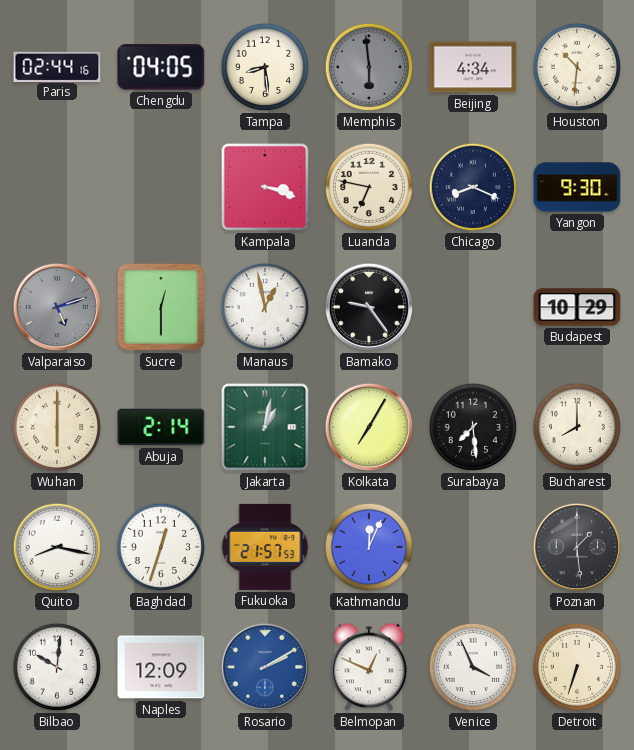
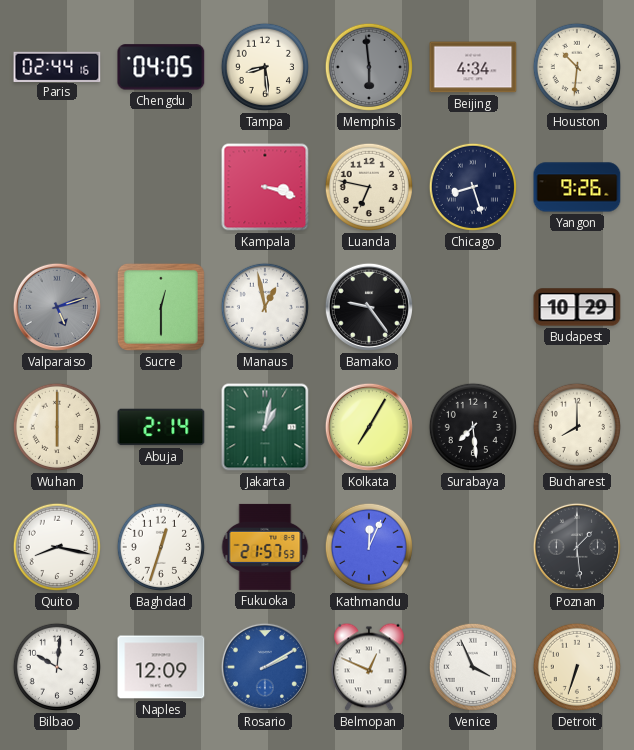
Chicago: 8:19 -> 8:27 (472, 187)
Yangon: 9:30 -> 9:26 (577, 187)
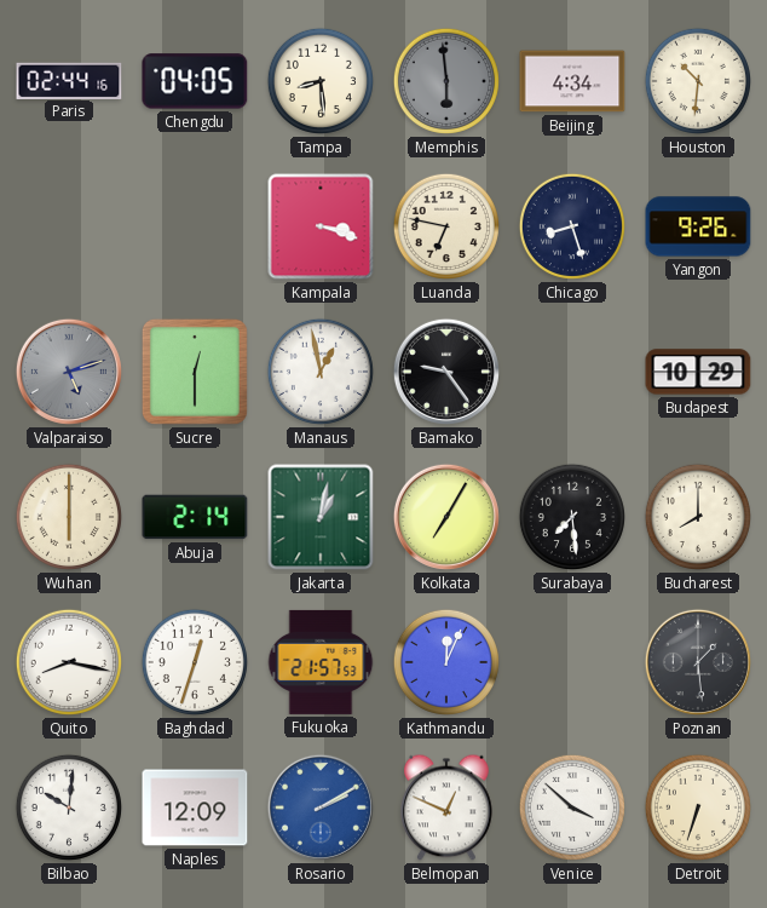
Venice: 3:56 -> 3:52 (571, 808)
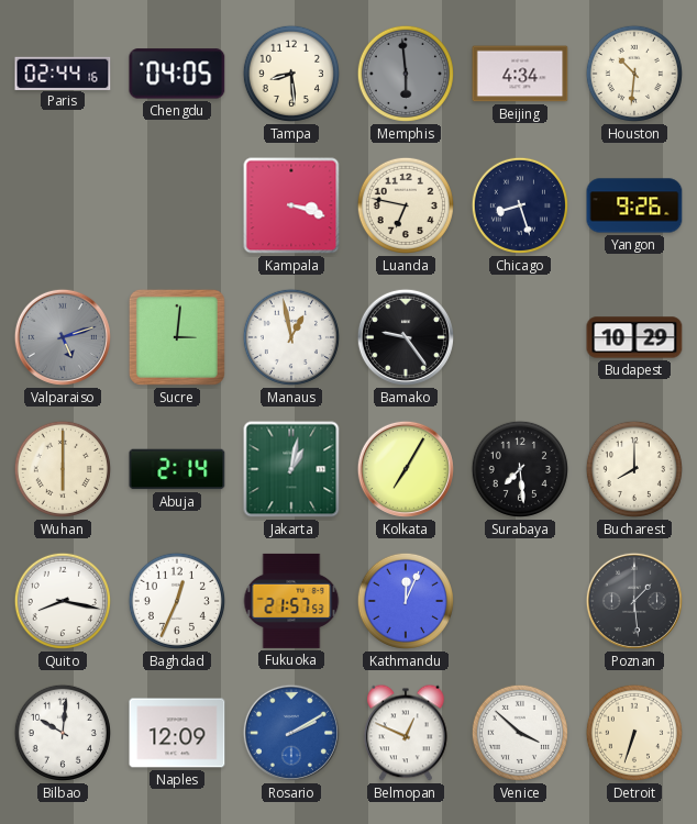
Sucre: 12:30 -> 3:01 (177, 337)
Baghdad: 12:33 -> 12:34 (176, 601)
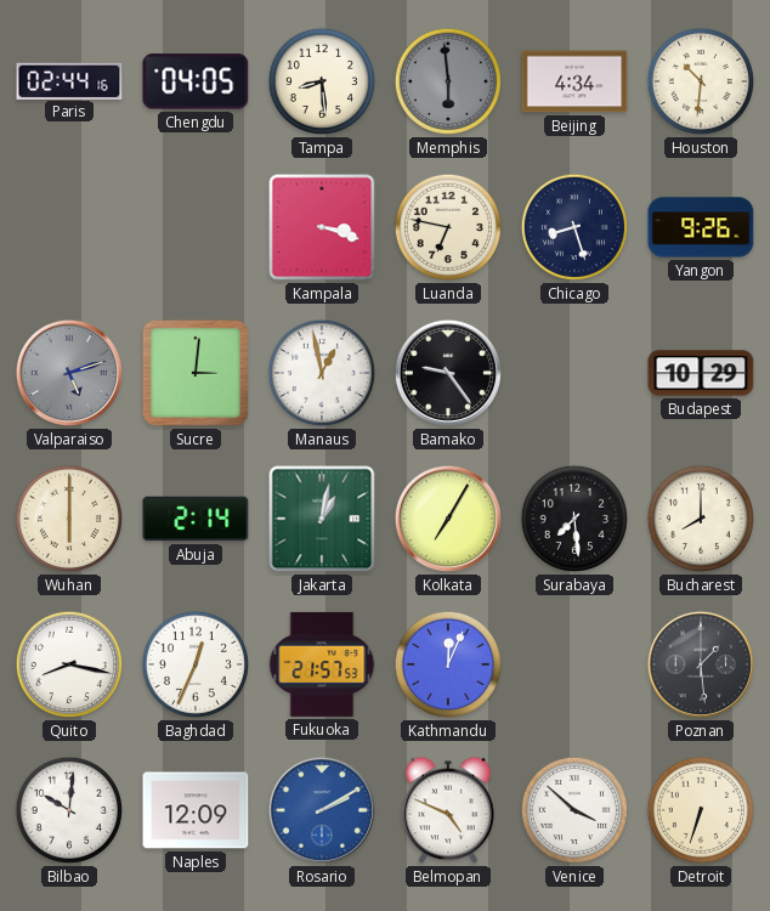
Belmopan: 12:49 -> 4:49 (448, 810)
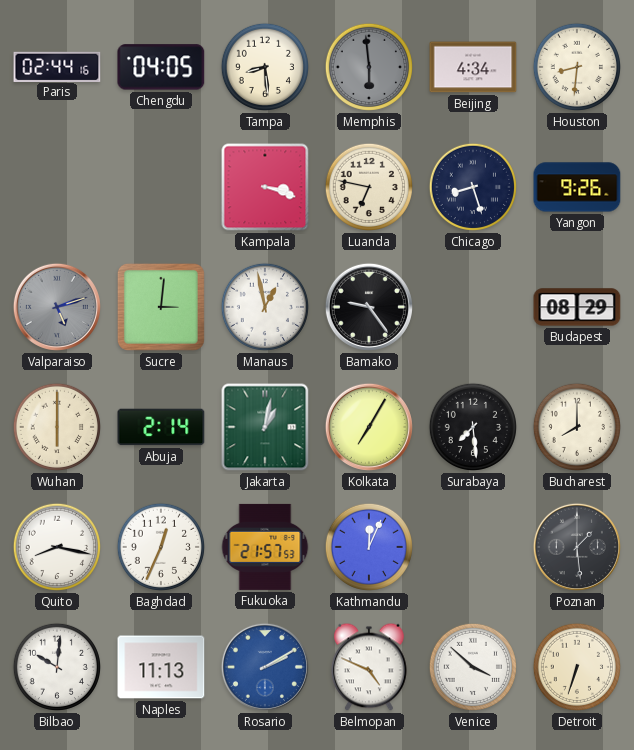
Houston: 10:31 -> 8:31 (576, 67)
Budapest: 10:29 -> 08:29 (577, 307)
Naples: 12:09 -> 11:13 (161, 667)
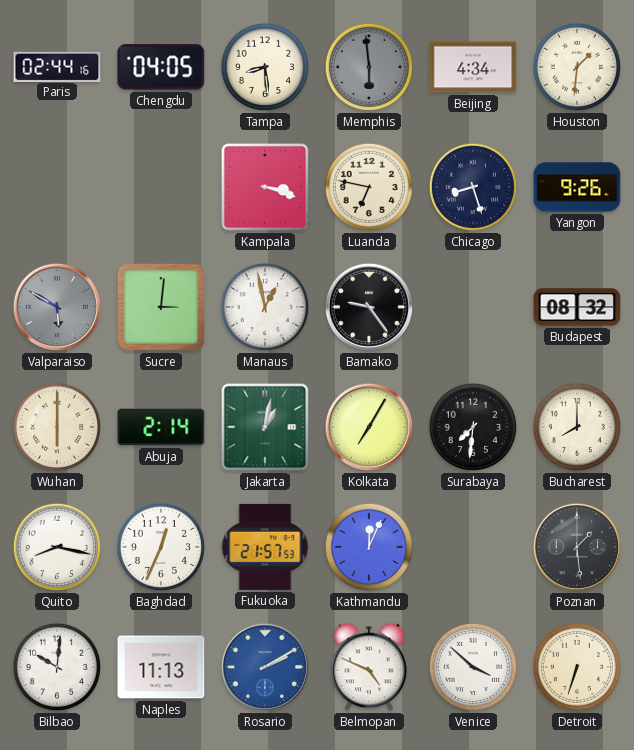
Houston: 8:31 -> 1:31 (576, 67)
Valparaiso: 5:12 -> 5:50 (57, 307)
Budapest: 08:29 -> 08:32 (577, 307)
Surabaya: 7:29 -> 7:31 (472, 427)
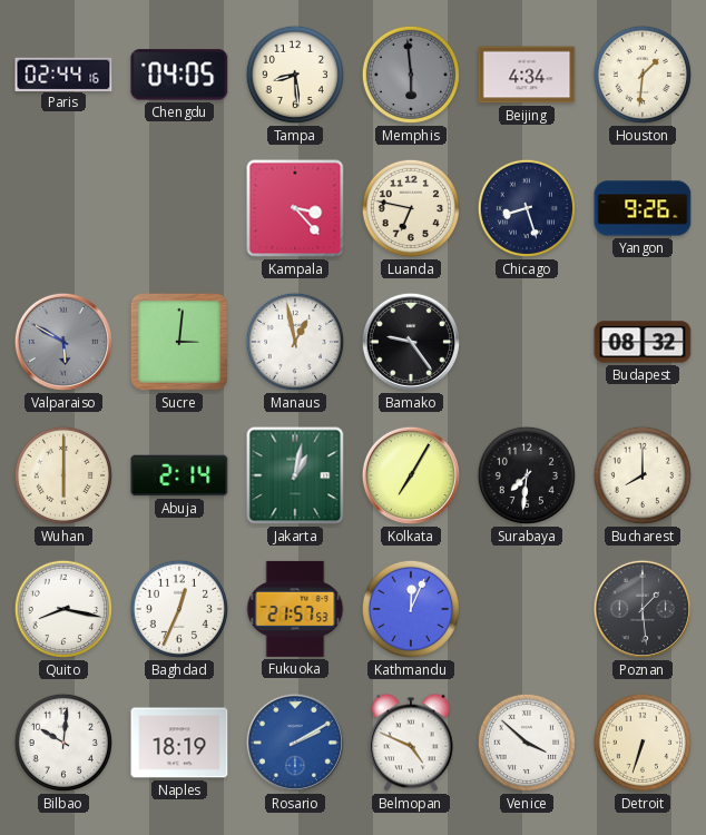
Kampala: 3:18 -> 3:23 (295, 208)
Naples: 11:13 -> 18:19 (179, 743)
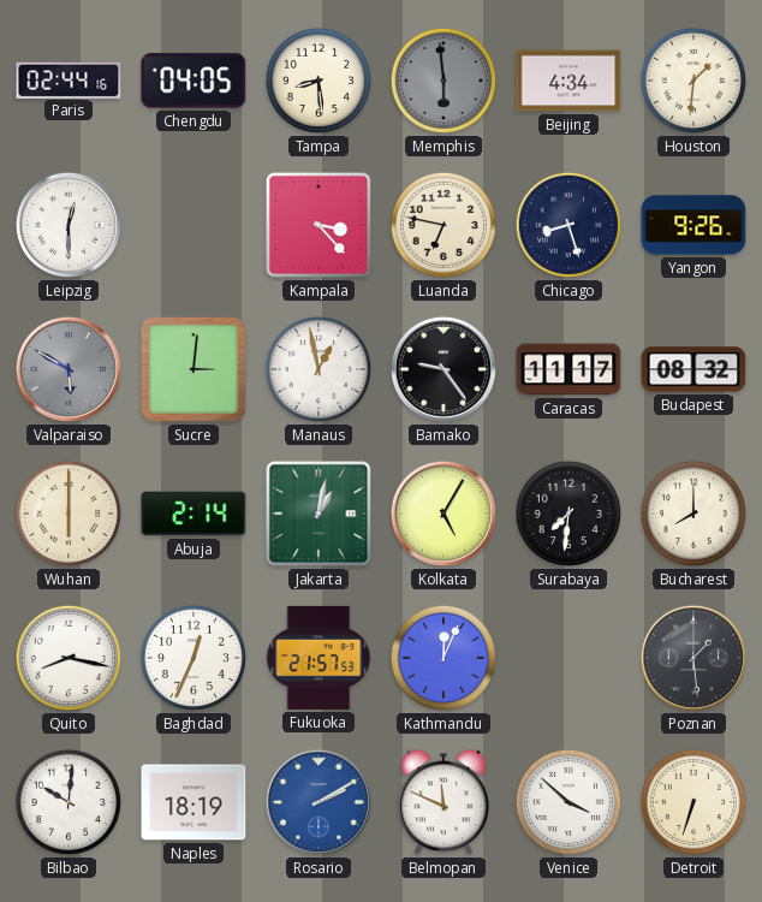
Leipzig: none -> 12:30 (69, 225)
Caracas: none -> 11:17 (568, 369)
Kolkata: 7:05 -> 5:05 (443, 514)
Belmopan: 4:49 -> 11:49 (443, 802)
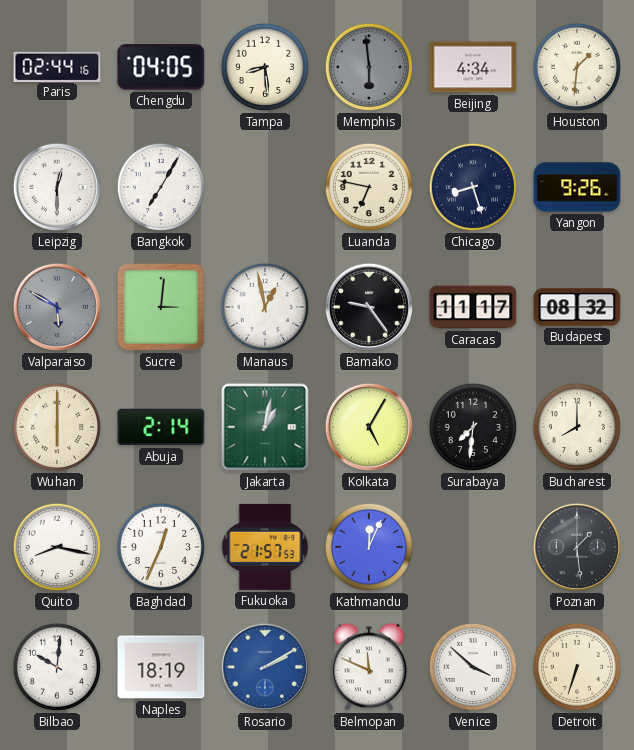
Bangkok: none -> 7:05 (160, 187)
Kampala: 3:23 -> none (319, 225)
